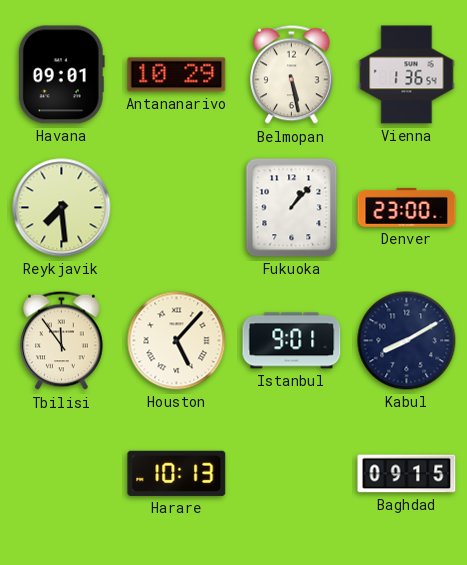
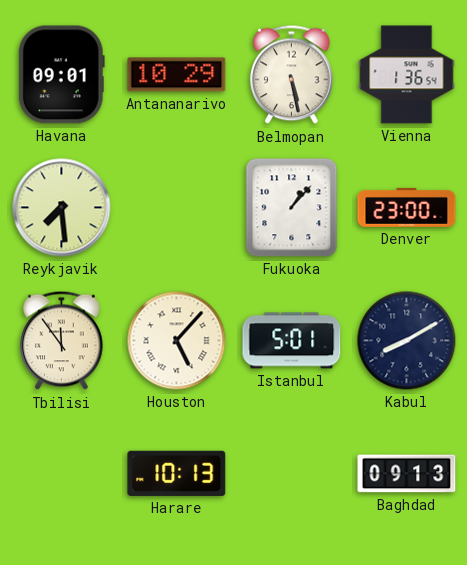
Istanbul: 9:01 -> 5:01 (292, 341)
Baghdad: 09:15 -> 09:13 (407, 474)
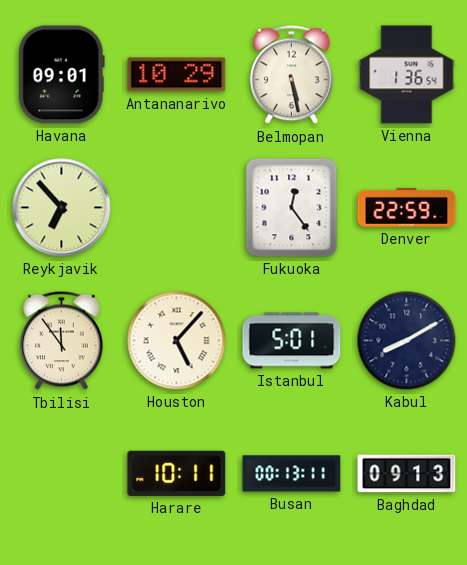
Reykjavik: 7:29 -> 6:53 (62, 208)
Fukuoka: 1:07 -> 12:24 (292, 208)
Denver: 23:00 -> 22:59 (407, 207)
Harare: 10:13 -> 10:11 (177, 473)
Busan: none -> 00:13 (292, 474)
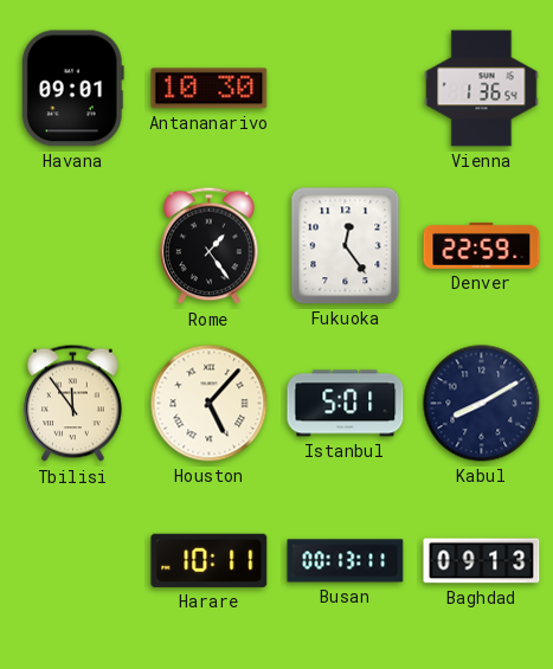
Antananarivo: 10:29 -> 10:30 (210, 89)
Belmopan: 5:28 -> none (292, 75)
Reykjavik: 6:53 -> none (62, 208)
Rome: none -> 1:24 (210, 246)
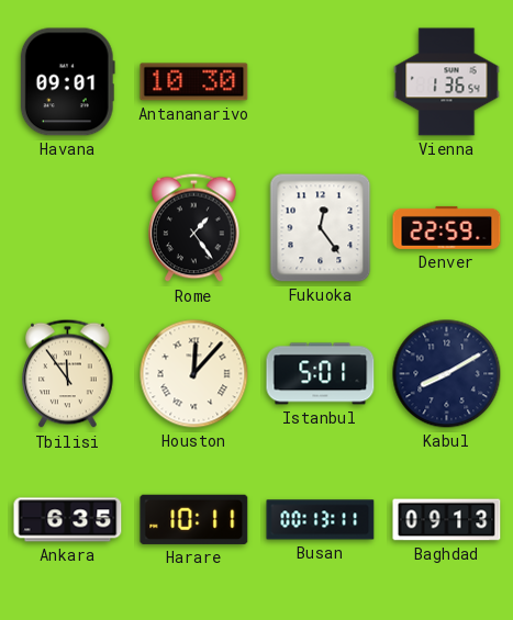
Houston: 5:07 -> 12:07 (194, 374)
Ankara: none -> 6:35 (68, 520)
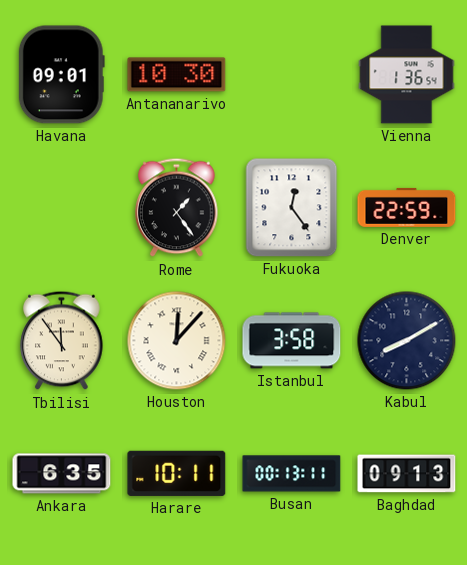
Istanbul: 5:01 -> 3:58 (292, 341)
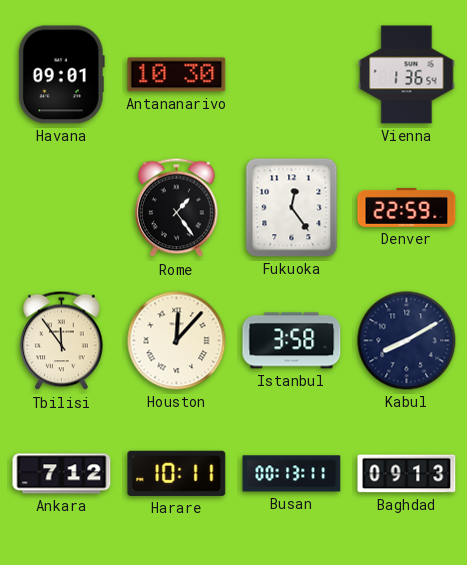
Ankara: 6:35 -> 7:12 (62, 474)
